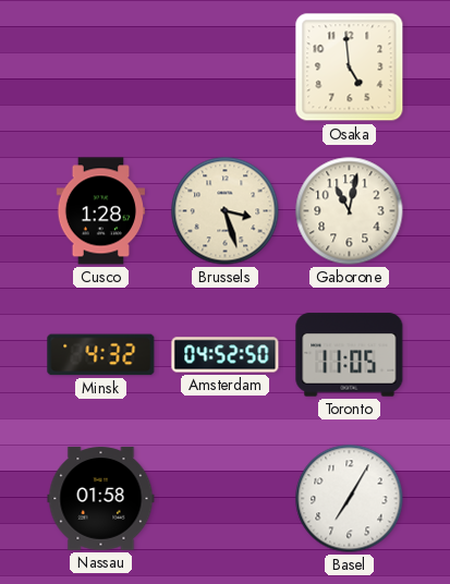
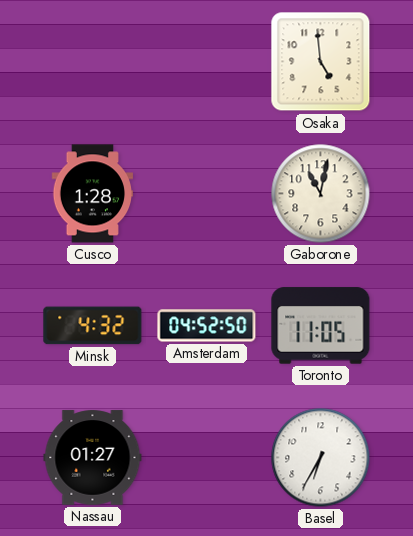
Brussels: 3:27 -> none (226, 211)
Nassau: 01:58 -> 01:27 (93, 458)
Basel: 7:05 -> 6:35 (321, 458)
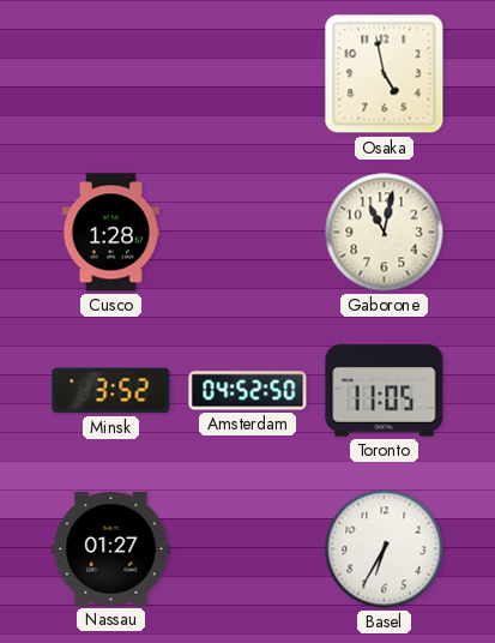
Osaka: 4:59 -> 4:58 (385, 74)
Minsk: 4:32 -> 3:52 (111, 391)
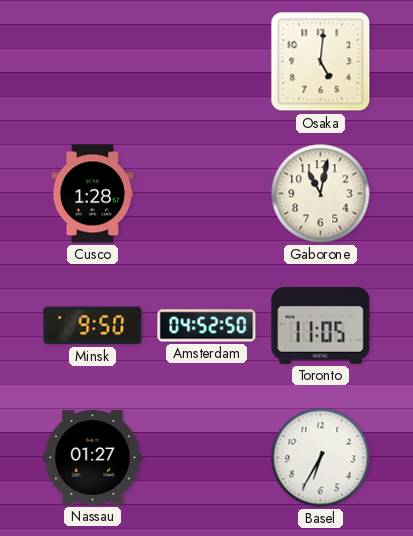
Osaka: 4:58 -> 5:01 (321, 62)
Minsk: 3:52 -> 9:50 (93, 326)
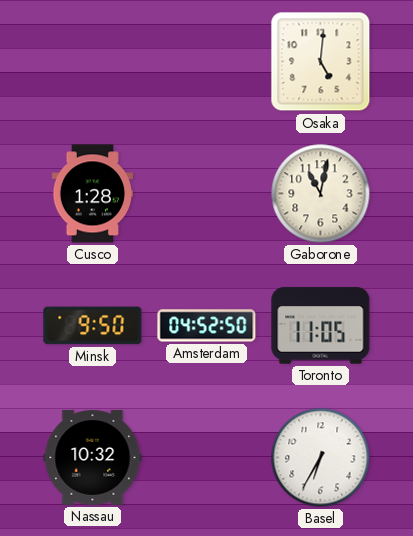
Nassau: 01:27 -> 10:32 (93, 458)
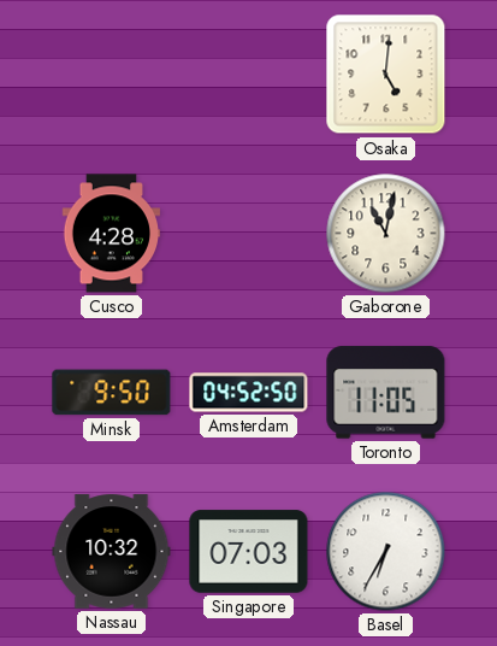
Cusco: 1:28 -> 4:28 (111, 234)
Singapore: none -> 07:03 (249, 552)
